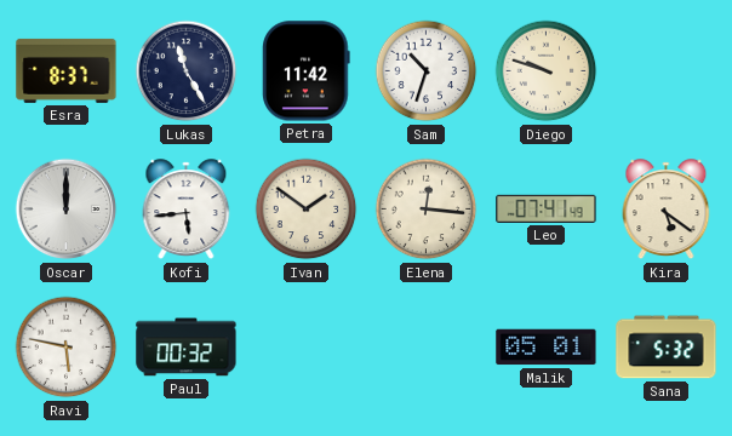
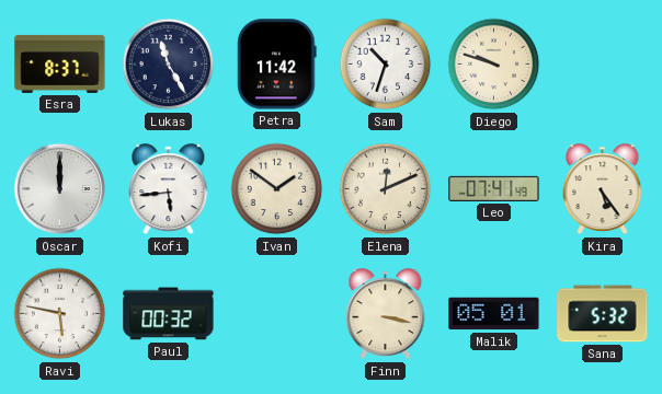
Elena: 12:16 -> 12:11 (386, 189)
Kira: 5:21 -> 5:24 (603, 189)
Finn: none -> 3:17 (386, 314)
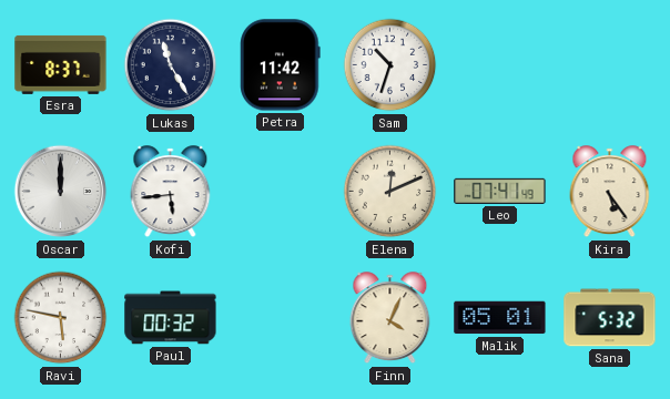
Diego: 9:48 -> none (494, 65)
Ivan: 1:51 -> none (277, 189)
Finn: 3:17 -> 4:04 (390, 318)
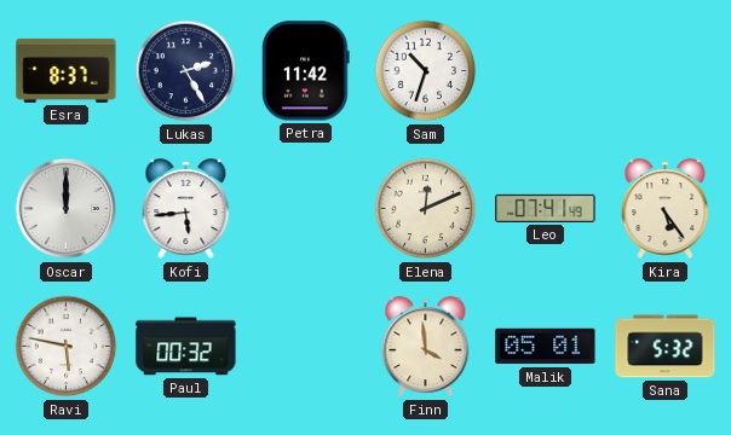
Lukas: 11:25 -> 2:25 (186, 71)
Finn: 4:04 -> 3:59 (426, 347)
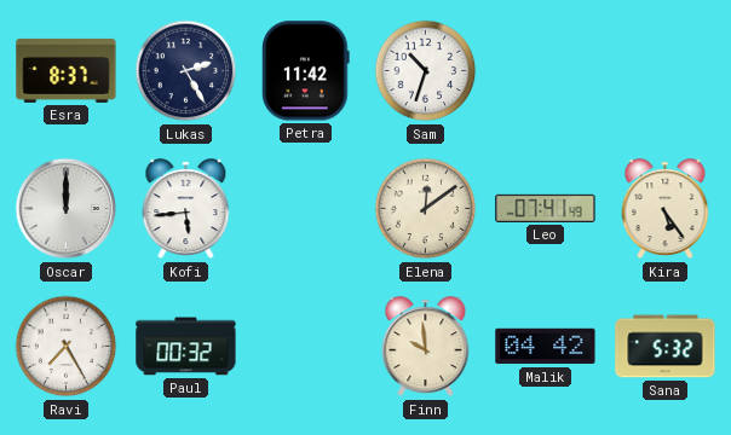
Elena: 12:11 -> 12:09 (426, 209)
Ravi: 5:47 -> 7:25 (67, 347)
Finn: 3:59 -> 9:59 (426, 347)
Malik: 05:01 -> 04:42 (546, 347)
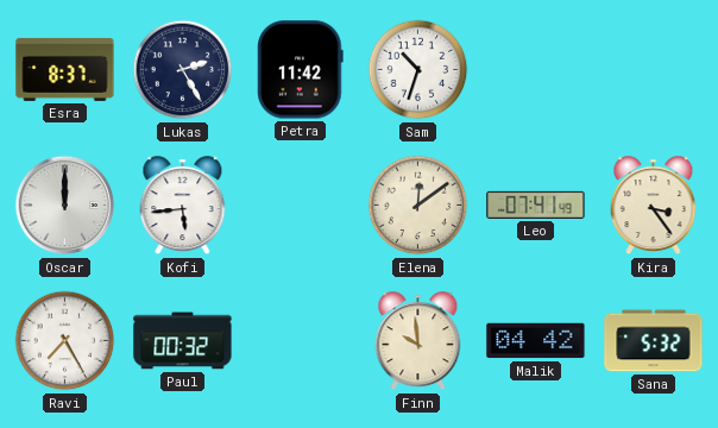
Kira: 5:24 -> 3:24 (654, 206)
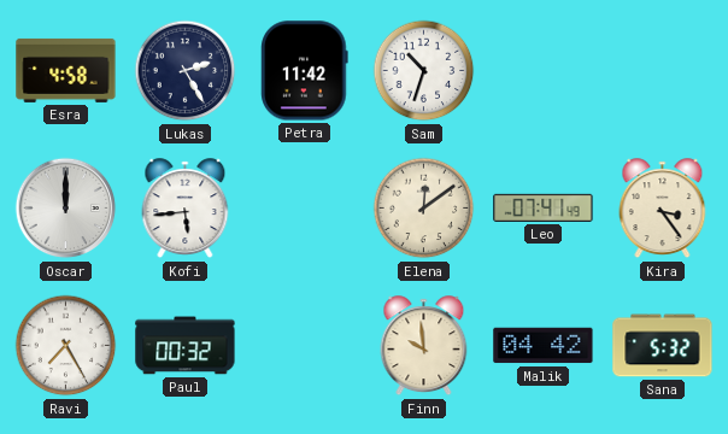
Esra: 8:37 -> 4:58 (66, 70)
